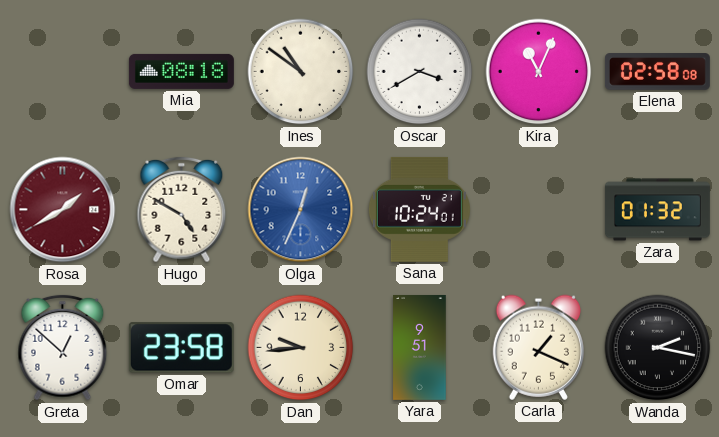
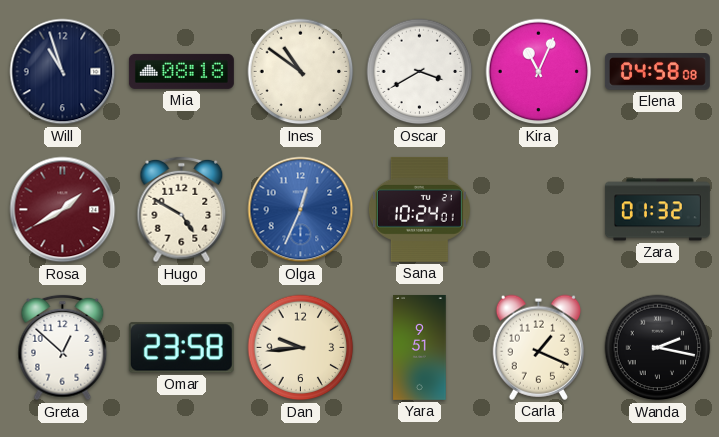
Will: none -> 10:57 (63, 72)
Elena: 02:58 -> 04:58 (657, 72)
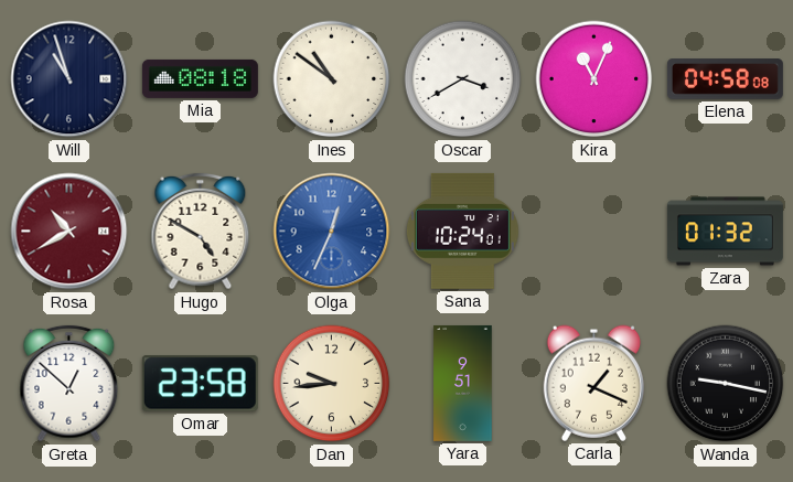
Rosa: 1:40 -> 10:40 (69, 232)
Wanda: 2:17 -> 9:17 (726, 384)
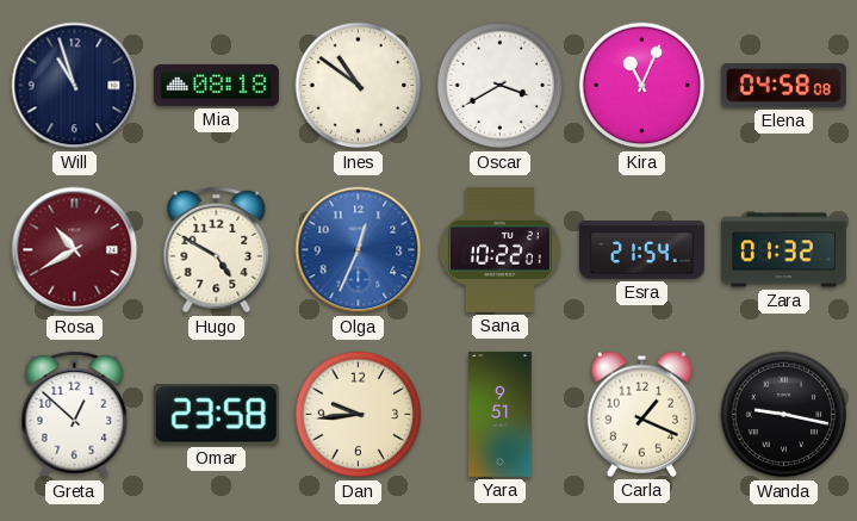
Sana: 10:24 -> 10:22 (499, 249)
Esra: none -> 21:54 (641, 250)
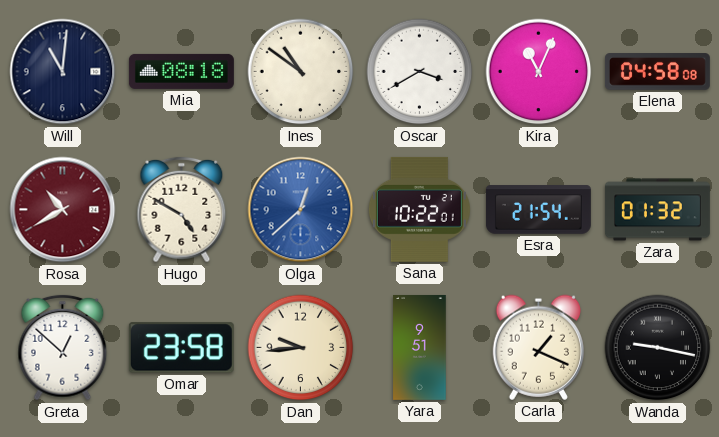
Will: 10:57 -> 11:01 (63, 72)
Olga: 12:34 -> 12:38 (301, 210)
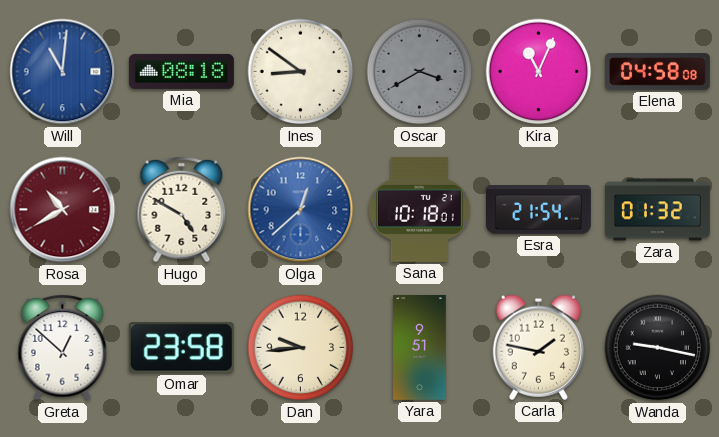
Will dial: navy -> blue (63, 72)
Ines: 10:51 -> 8:51 (301, 72)
Oscar dial: white -> grey (420, 72)
Sana: 10:22 -> 10:18 (419, 209)
Carla: 1:19 -> 1:47 (538, 347)
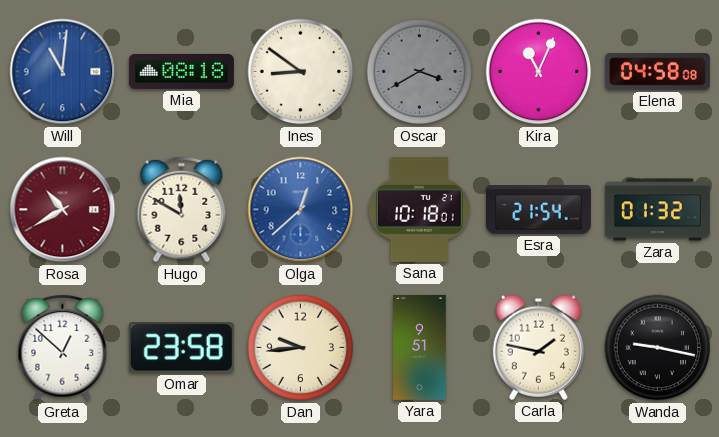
Hugo: 4:50 -> 11:50 (182, 210)
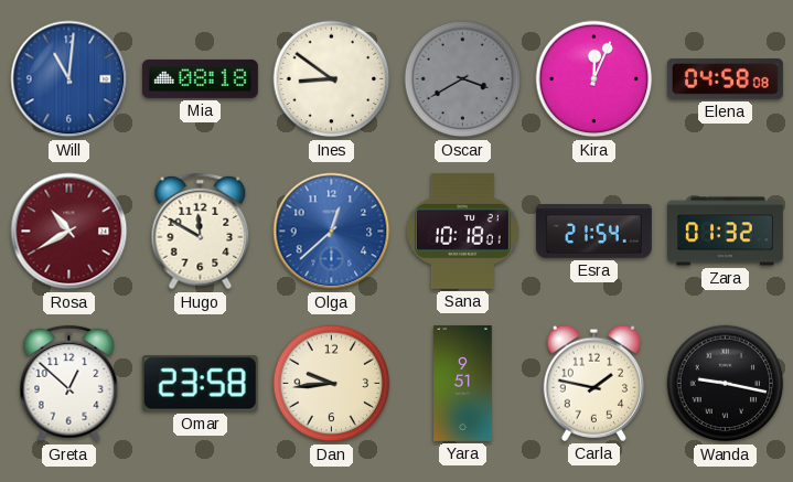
Kira: 11:04 -> 12:04 (594, 79)
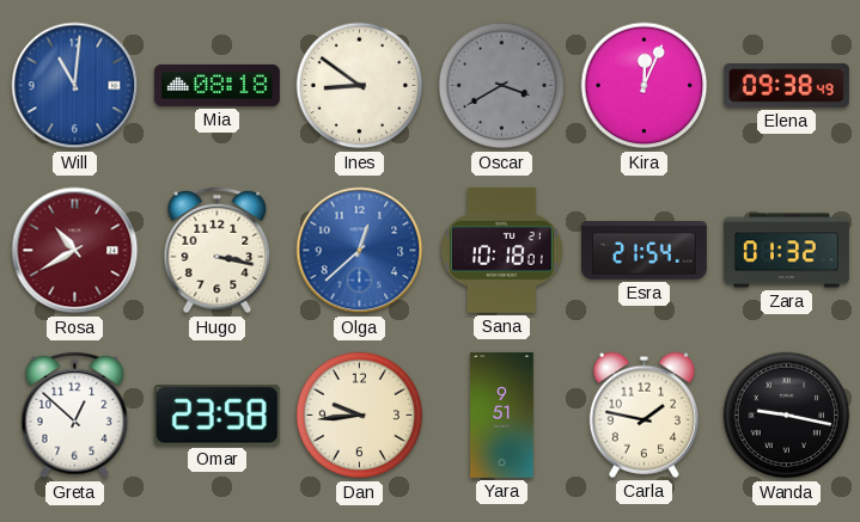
Elena: 04:58 -> 09:38 (786, 86)
Hugo: 11:50 -> 3:17 (218, 251)
